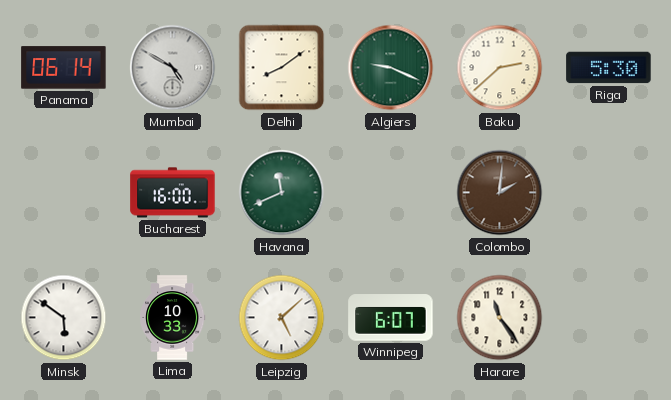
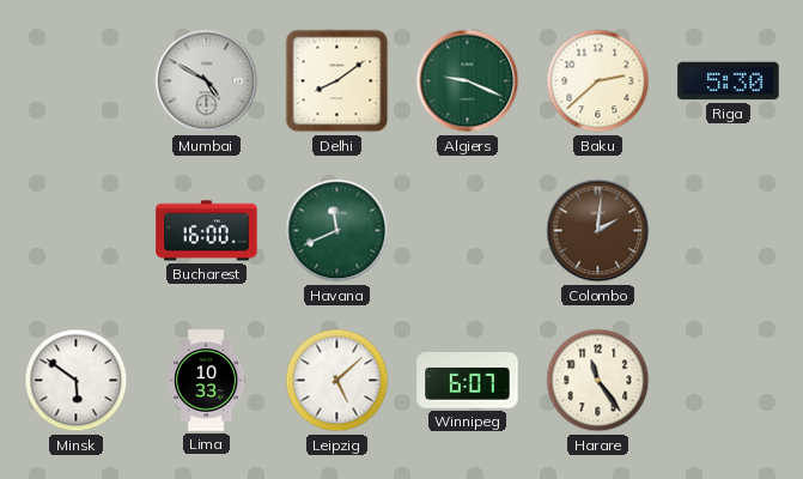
Panama: 06:14 -> none (64, 68)
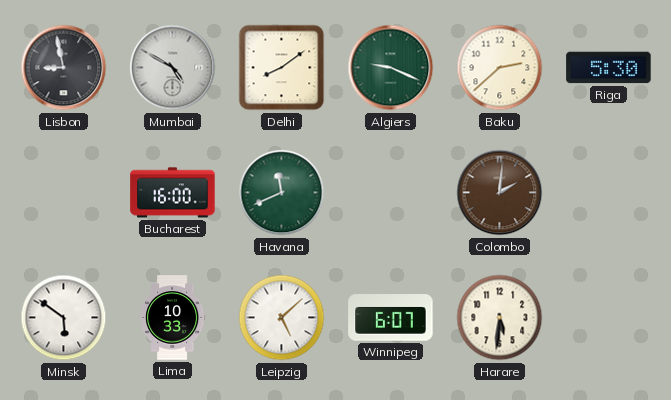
Lisbon: none -> 8:58 (64, 68)
Harare: 11:24 -> 5:31 (500, 318)
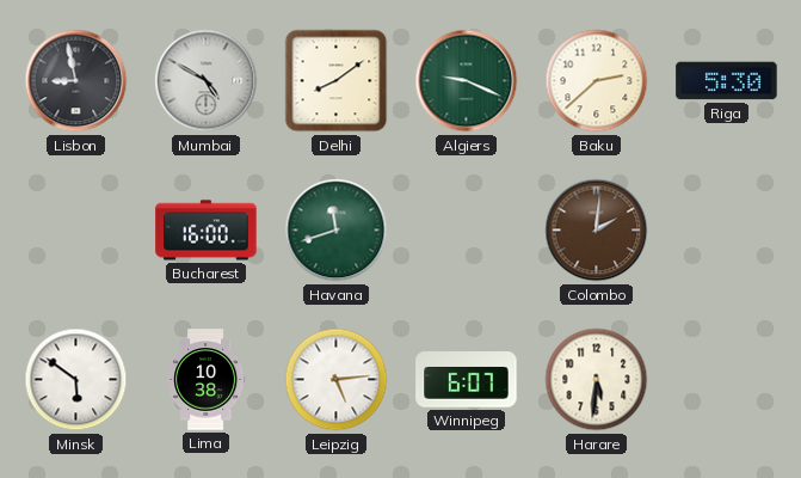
Havana: 11:41 -> 11:42 (337, 231)
Lima: 10:33 -> 10:38 (207, 380)
Leipzig: 5:08 -> 5:14 (337, 380)
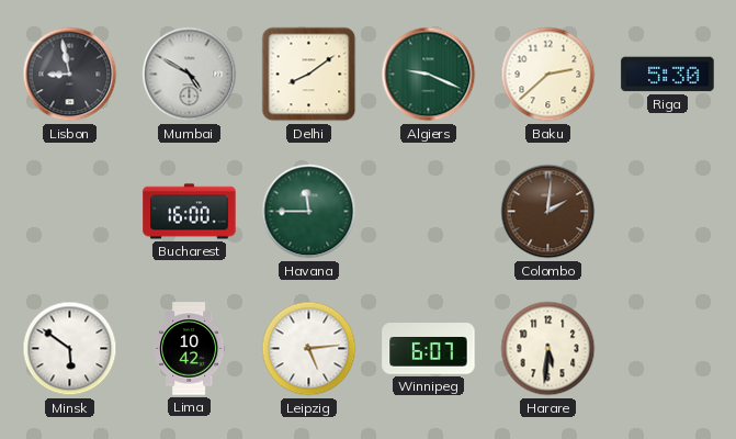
Havana: 11:42 -> 11:45 (309, 212)
Lima: 10:38 -> 10:42 (190, 349)
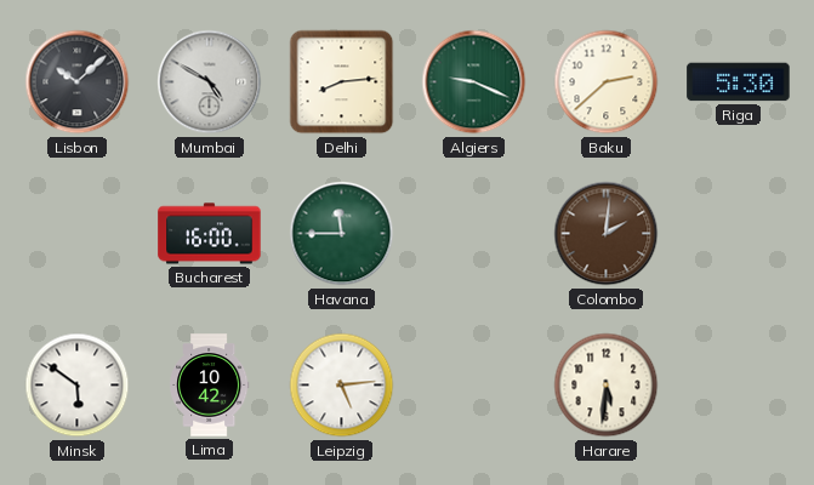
Lisbon: 8:58 -> 10:08 (78, 82)
Delhi: 8:09 -> 8:14 (342, 82)
Winnipeg: 6:07 -> none (429, 349)
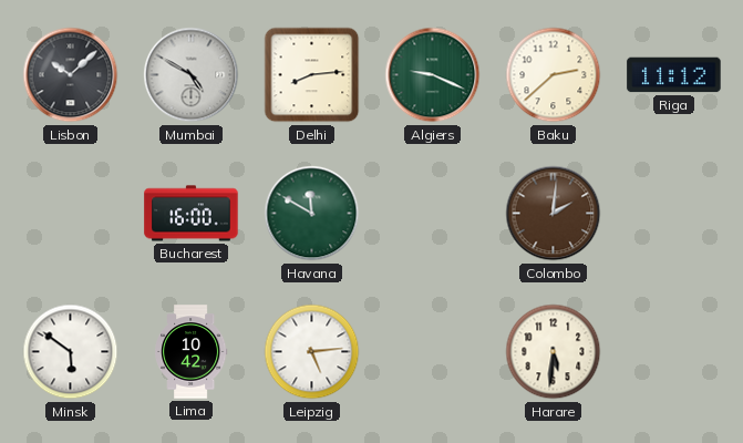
Riga: 5:30 -> 11:12 (674, 75)
Havana: 11:45 -> 11:50 (312, 214)
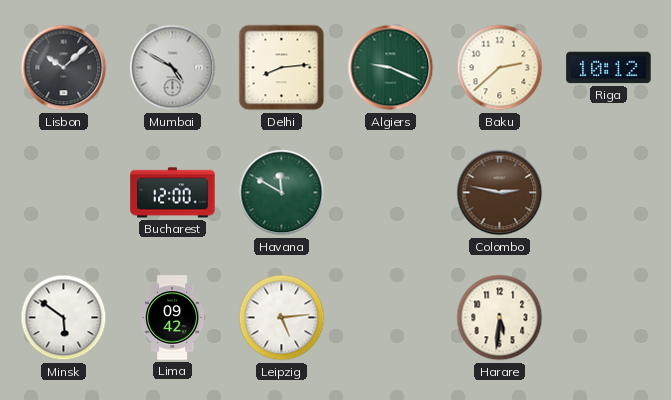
Riga: 11:12 -> 10:12 (609, 68)
Bucharest: 16:00 -> 12:00 (173, 193)
Colombo: 2:01 -> 2:47 (500, 193)
Lima: 10:42 -> 09:42 (173, 318)
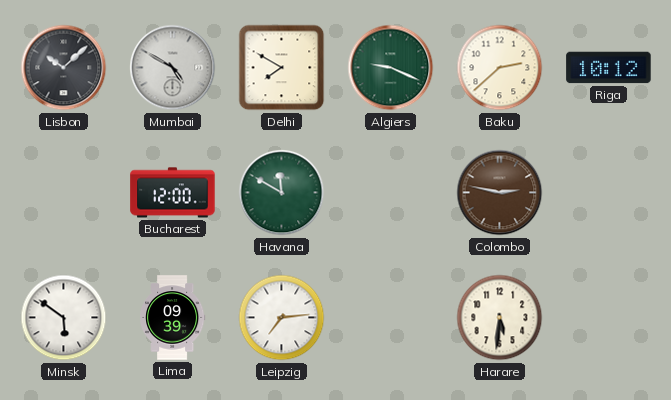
Delhi: 8:14 -> 7:50 (282, 68)
Lima: 09:42 -> 09:39 (173, 318)
Leipzig: 5:14 -> 7:14 (282, 318)
